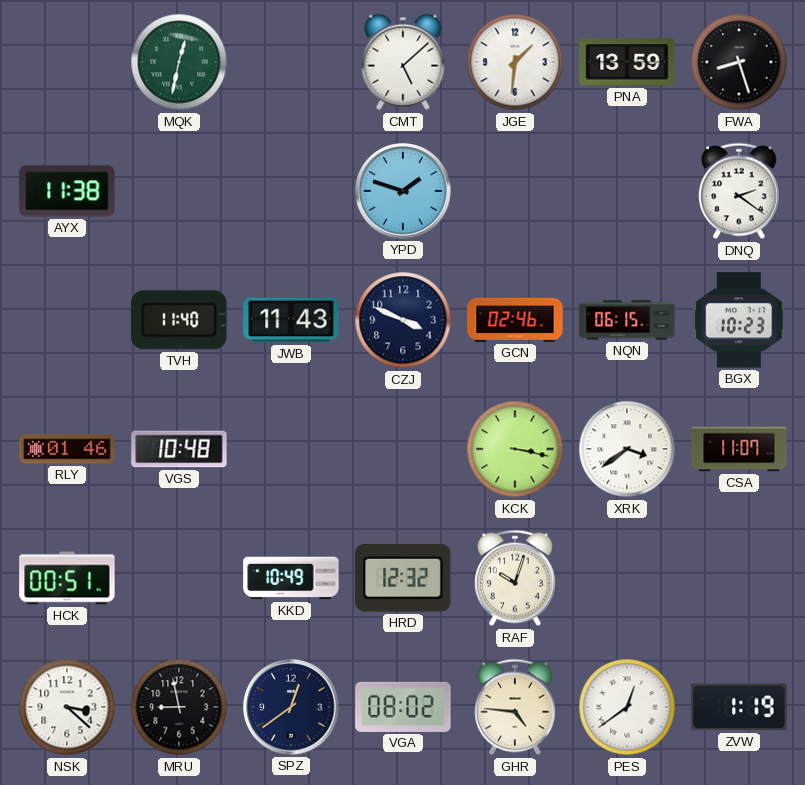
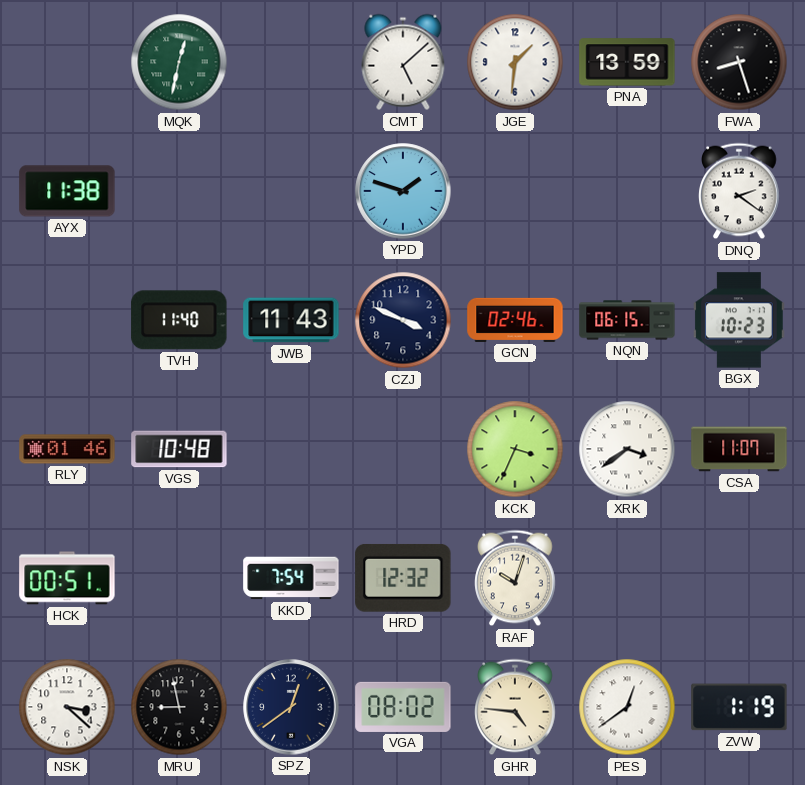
KCK: 3:17 -> 3:34 (515, 449)
KKD: 10:49 -> 7:54 (291, 578)
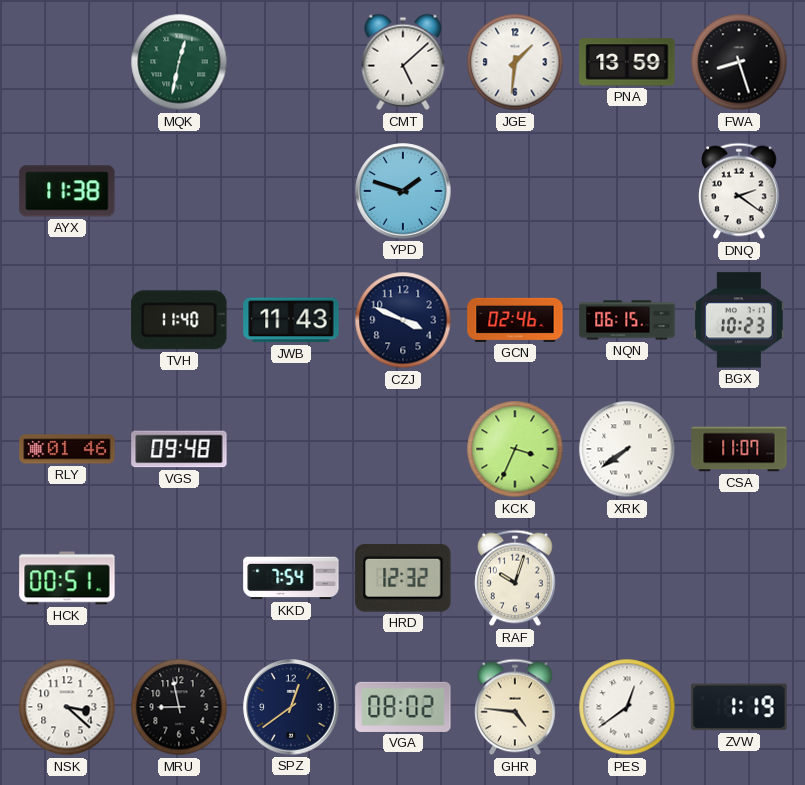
VGS: 10:48 -> 09:48 (179, 449)
XRK: 3:39 -> 7:39 (627, 449)
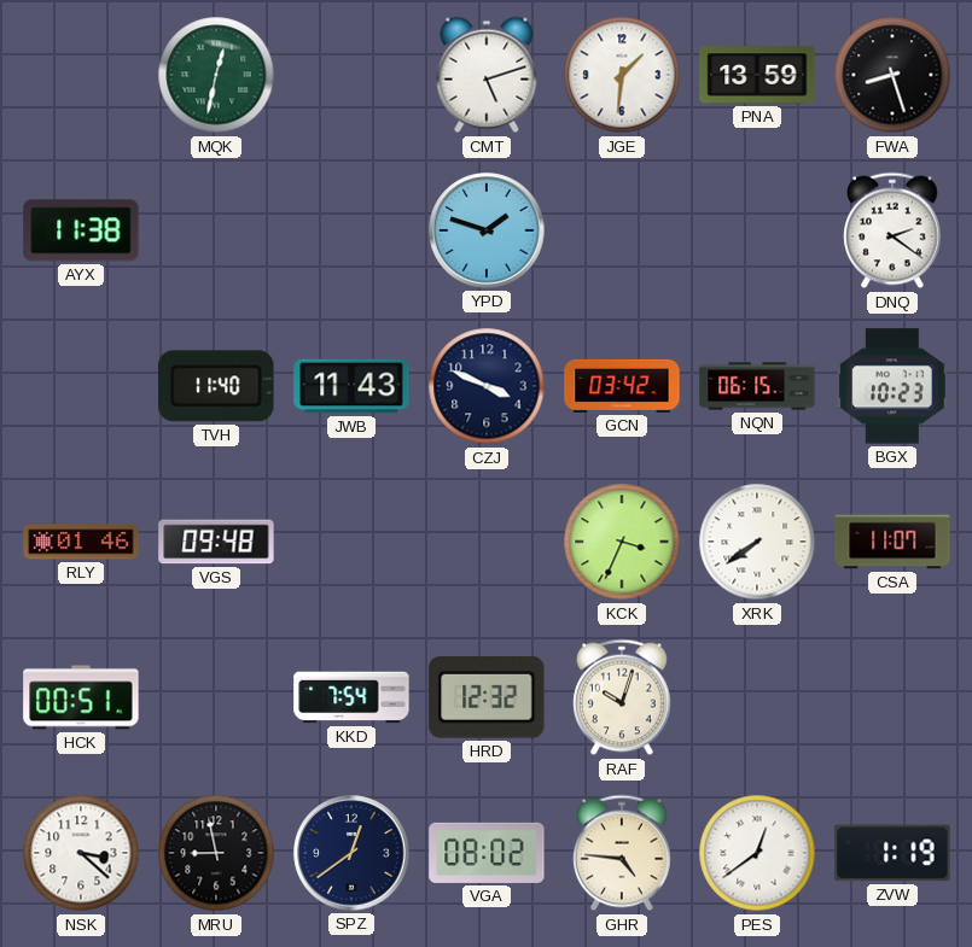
CMT: 5:08 -> 5:12 (487, 75)
GCN: 02:46 -> 03:42 (622, 386)
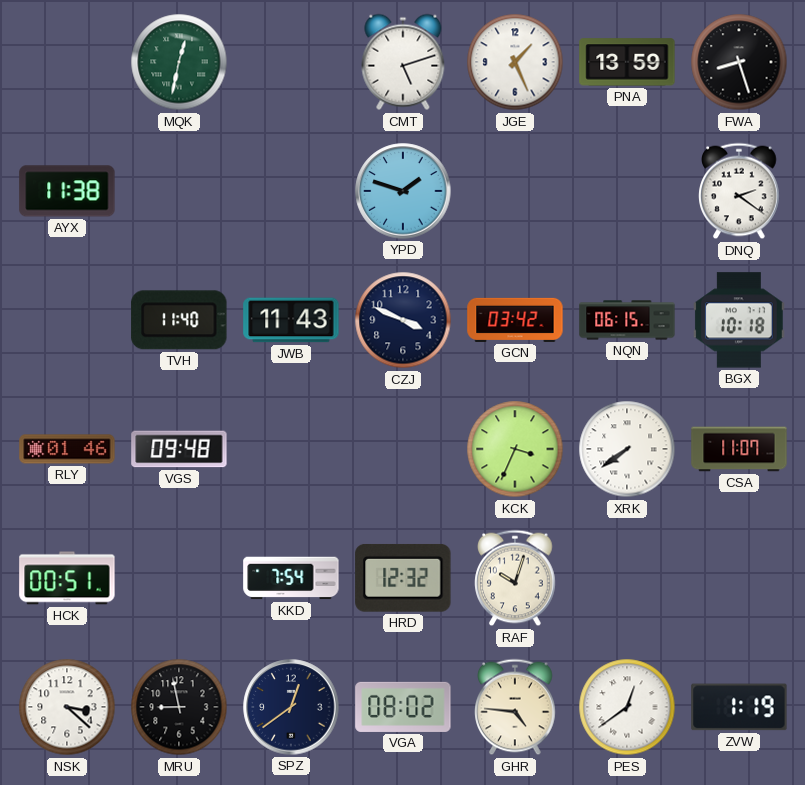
JGE: 1:31 -> 1:26 (515, 62)
BGX: 10:23 -> 10:18 (739, 320)
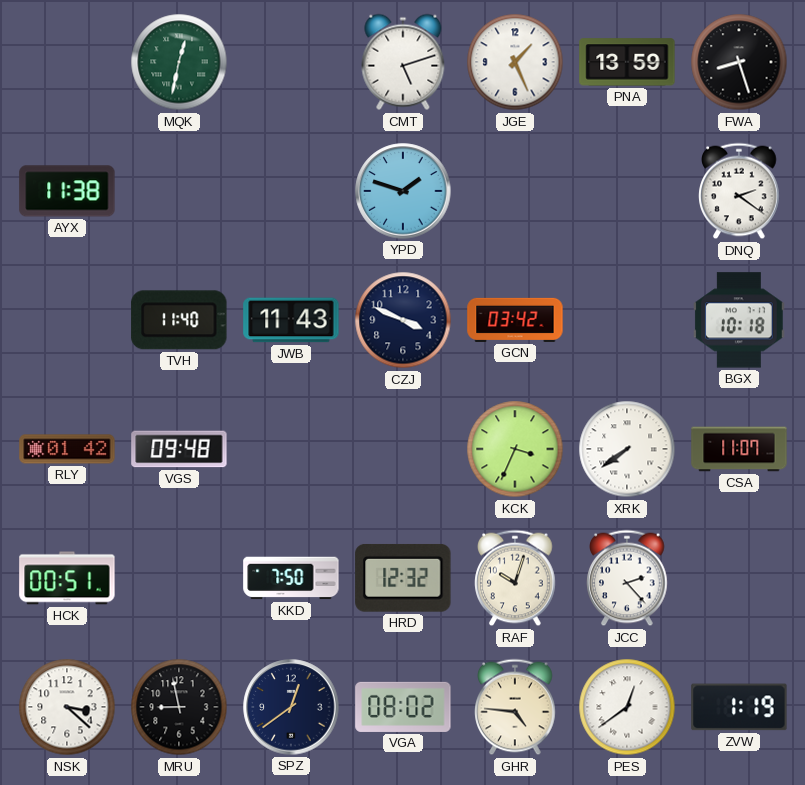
NQN: 06:15 -> none (627, 320)
RLY: 01:46 -> 01:42 (67, 449)
KKD: 7:54 -> 7:50 (291, 578)
JCC: none -> 2:23 (627, 578)
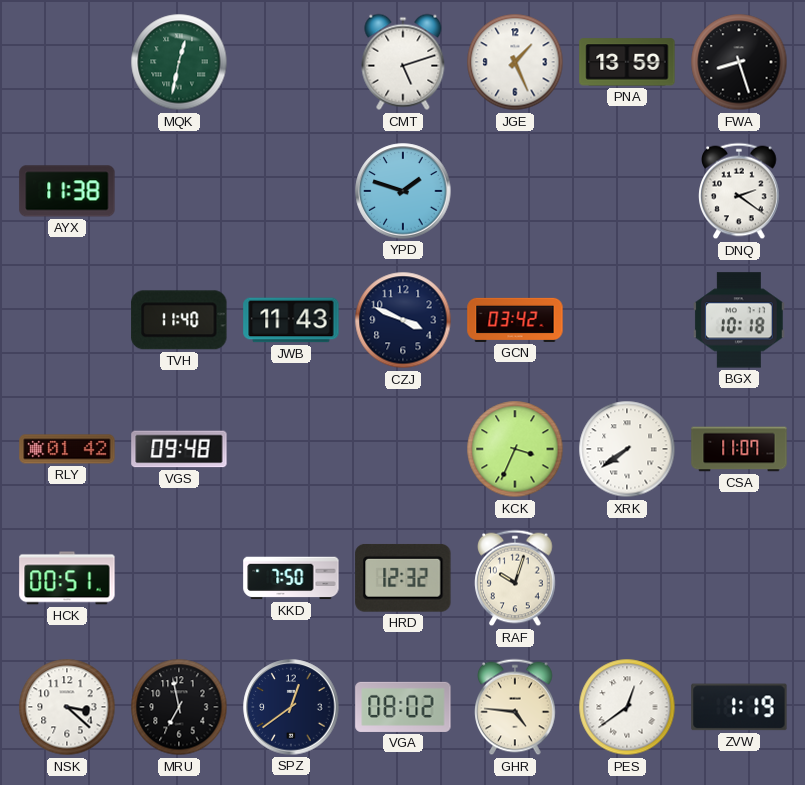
JCC: 2:23 -> none (627, 578)
MRU: 8:58 -> 6:58 (179, 707)
